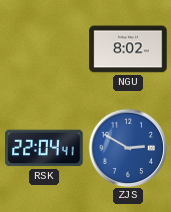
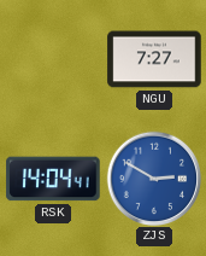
NGU: 8:02 -> 7:27 (154, 59)
RSK: 22:04 -> 14:04 (53, 179)
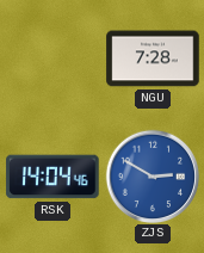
NGU: 7:27 -> 7:28 (153, 58)
RSK: 14:04:41 -> 14:04:46 (52, 177)
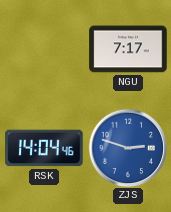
NGU: 7:28 -> 7:17 (128, 49)
ZJS: 2:50 -> 2:48 (128, 148)
